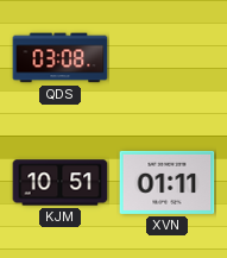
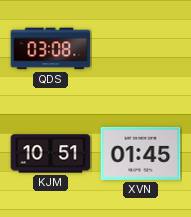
XVN: 01:11 -> 01:45 (141, 153)
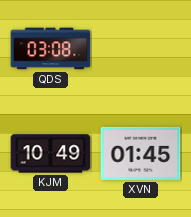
KJM: 10:51 -> 10:49 (51, 154)
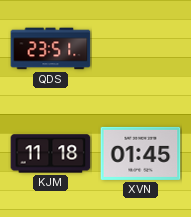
QDS: 03:08 -> 23:51 (51, 49)
KJM: 10:49 -> 11:18 (51, 154)
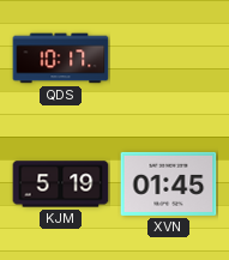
QDS: 23:51 -> 10:17 (61, 59)
KJM: 11:18 -> 5:19 (61, 185)
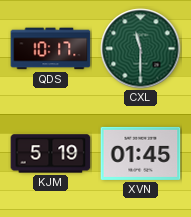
CXL: none -> 11:30 (141, 49)
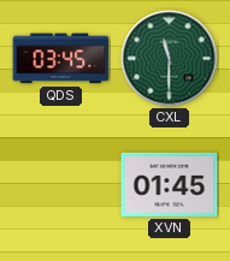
QDS: 10:17 -> 03:45 (61, 59)
KJM: 5:19 -> none (51, 154)
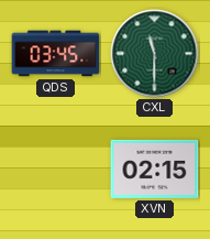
XVN: 01:45 -> 02:15 (155, 169)
